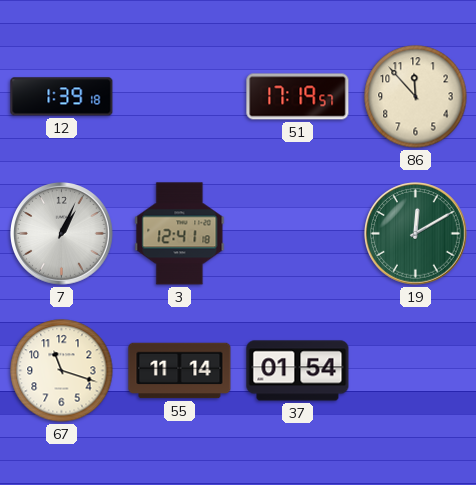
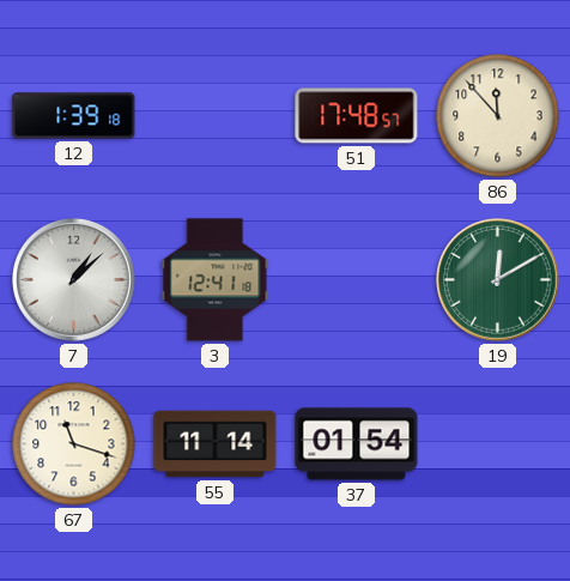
51: 17:19 -> 17:48 (357, 116)
7: 1:04 -> 1:08 (74, 280)
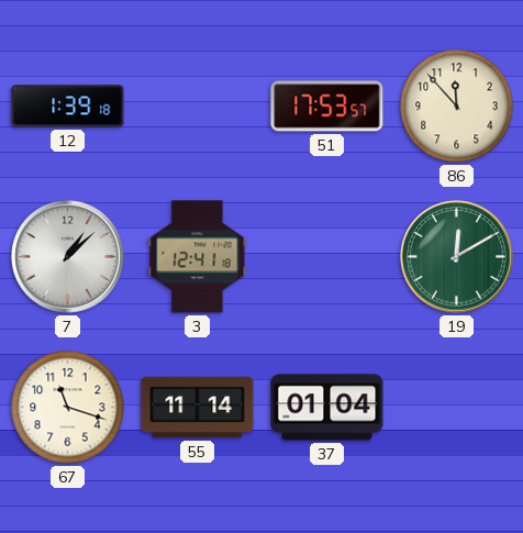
51: 17:48 -> 17:53 (327, 107)
37: 01:54 -> 01:04 (327, 408)
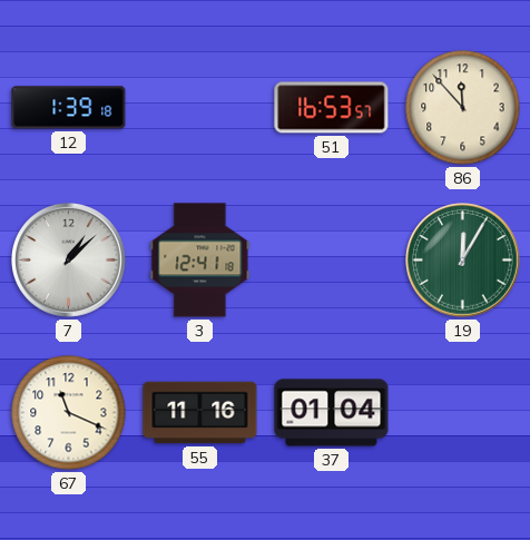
51: 17:53 -> 16:53 (332, 108)
19: 12:10 -> 12:05 (463, 261)
67: 11:18 -> 11:19 (69, 413)
55: 11:14 -> 11:16 (200, 413)
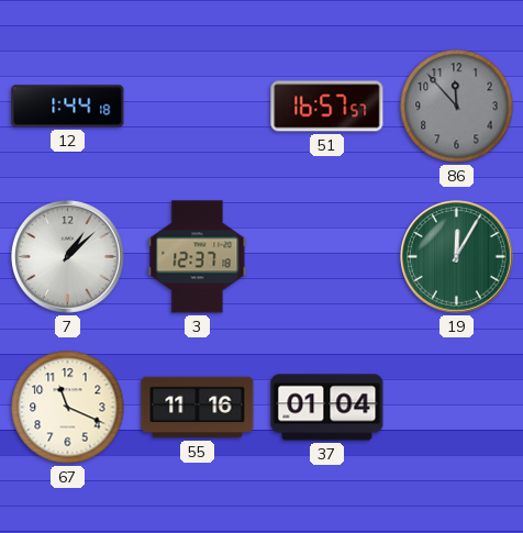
12: 1:39 -> 1:44 (68, 107)
51: 16:53 -> 16:57 (327, 107)
86 dial: cream -> grey (457, 107)
3: 12:41 -> 12:37 (198, 257)
